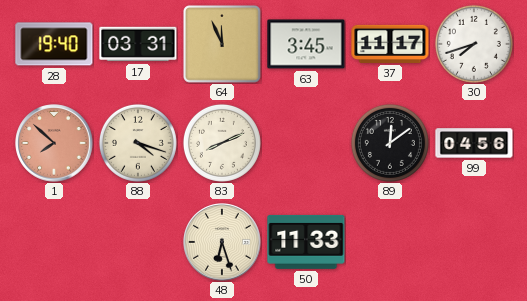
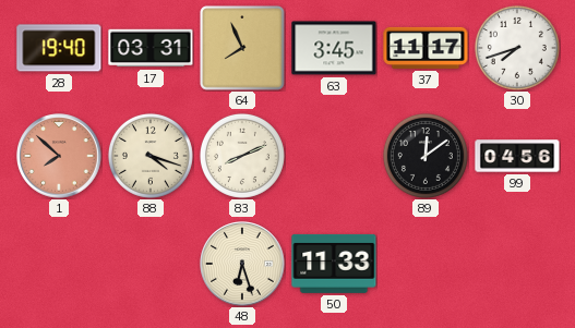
64: 11:56 -> 7:56 (242, 48)
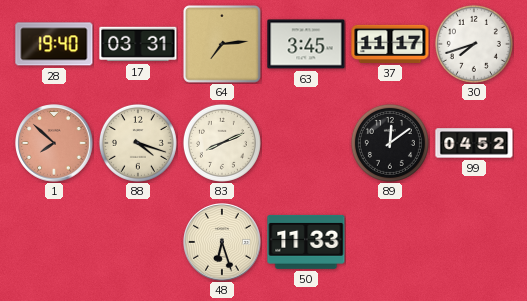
64: 7:56 -> 7:14 (222, 44)
99: 04:56 -> 04:52 (474, 143)
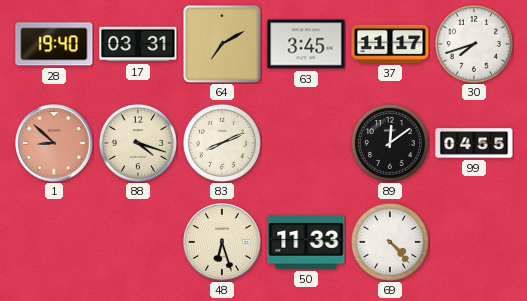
64: 7:14 -> 7:10 (222, 44)
1: 7:52 -> 8:52 (54, 143)
99: 04:52 -> 04:55 (474, 143)
69: none -> 4:23 (390, 242)
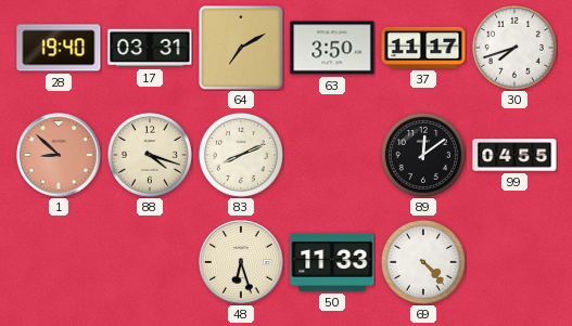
63: 3:45 -> 3:50 (332, 48)
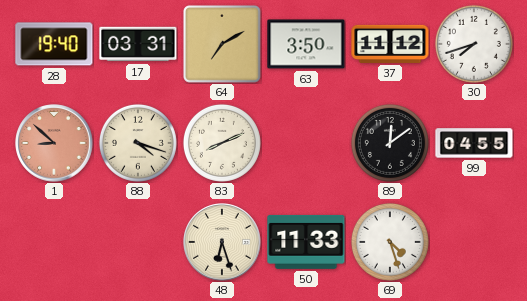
37: 11:17 -> 11:12 (390, 44)
69: 4:23 -> 4:27 (390, 242)
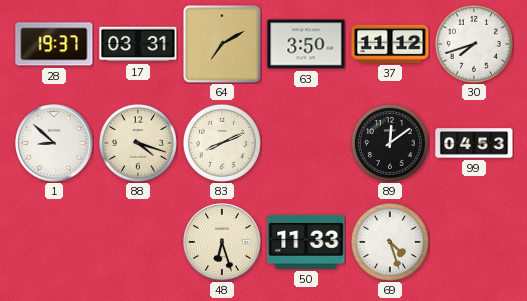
28: 19:40 -> 19:37 (54, 44)
1 dial: salmon -> white (54, 143)
99: 04:55 -> 04:53 (474, 143)
